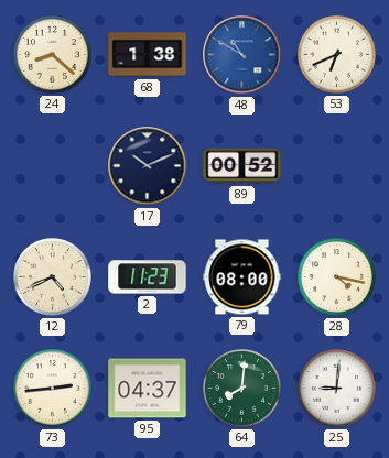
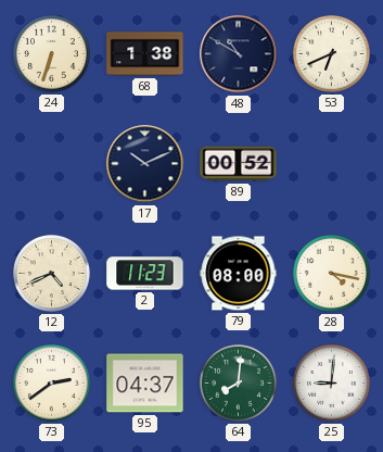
24: 8:22 -> 6:33 (52, 54)
48 dial: blue -> navy (239, 54)
73: 2:44 -> 2:39 (52, 384)
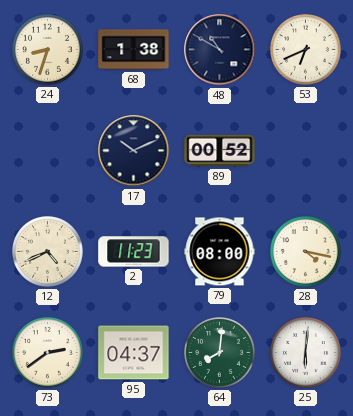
24: 6:33 -> 8:33 (48, 50)
25: 9:01 -> 6:01 (306, 353)
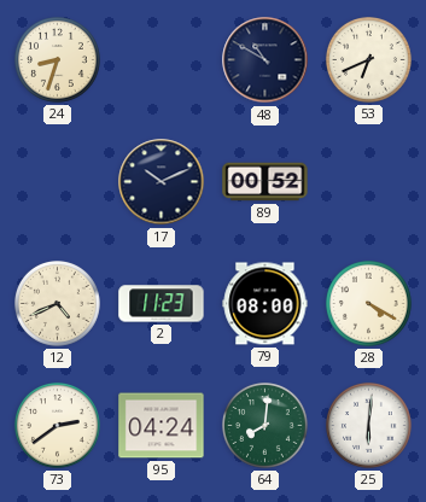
68: 1:38 -> none (134, 50)
28: 4:17 -> 4:20 (369, 304)
95: 04:37 -> 04:24 (162, 426)
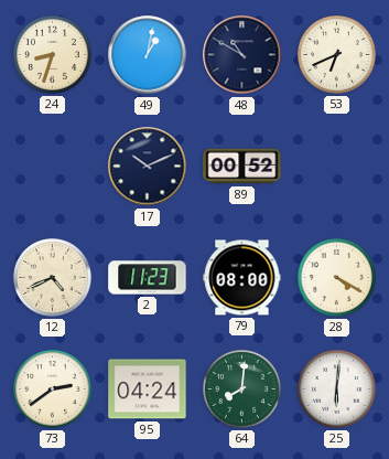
49: none -> 1:02 (148, 55)
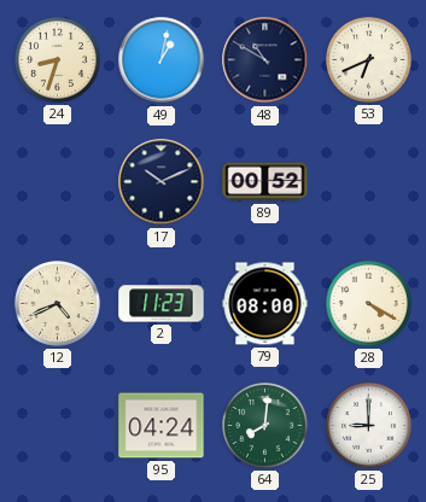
73: 2:39 -> none (53, 389)
25: 6:01 -> 9:00 (369, 426)
